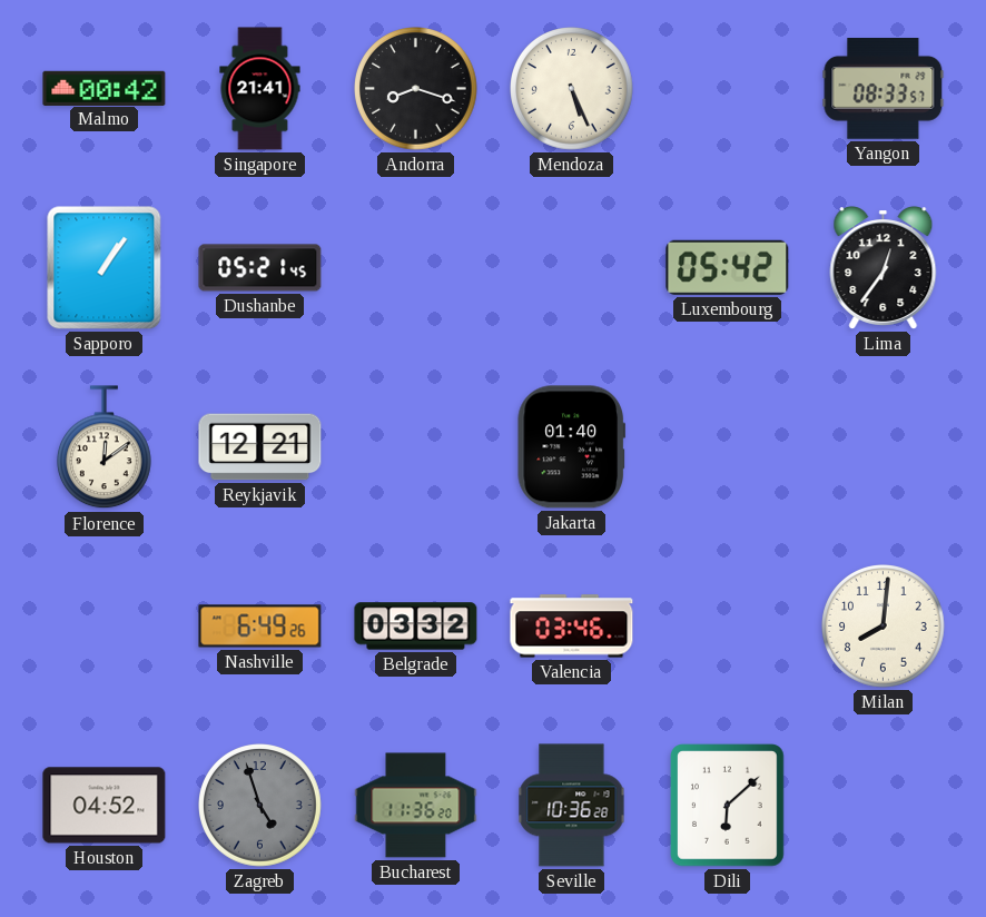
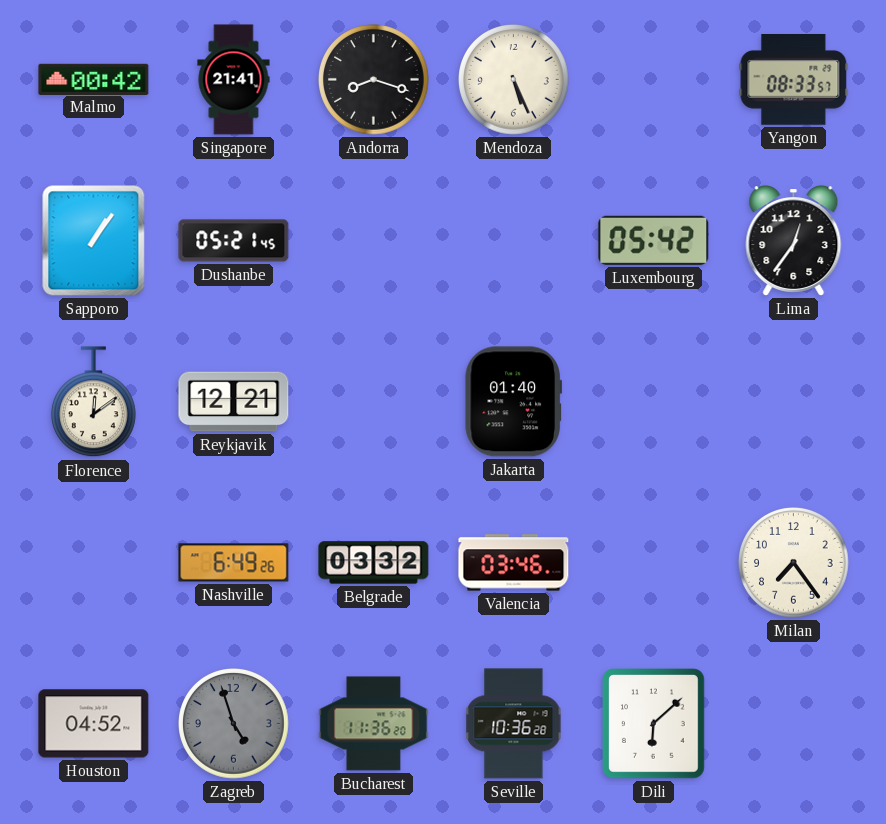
Milan: 8:01 -> 7:24 (794, 563)
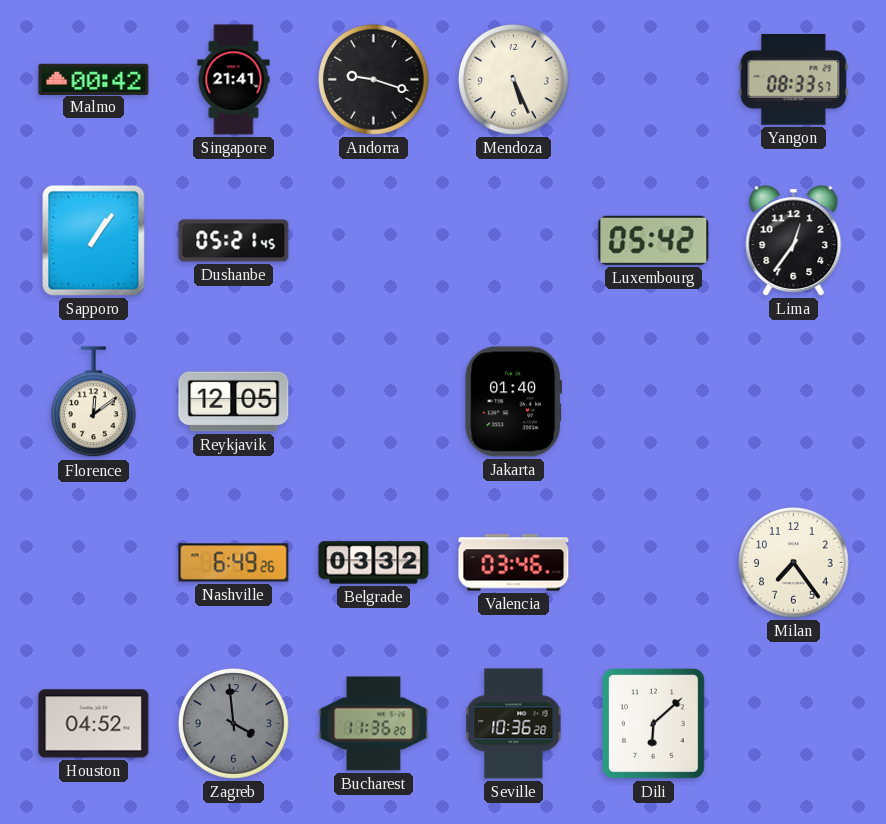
Andorra: 8:18 -> 9:18 (374, 80)
Reykjavik: 12:21 -> 12:05 (234, 402)
Zagreb: 4:57 -> 3:59 (234, 724)
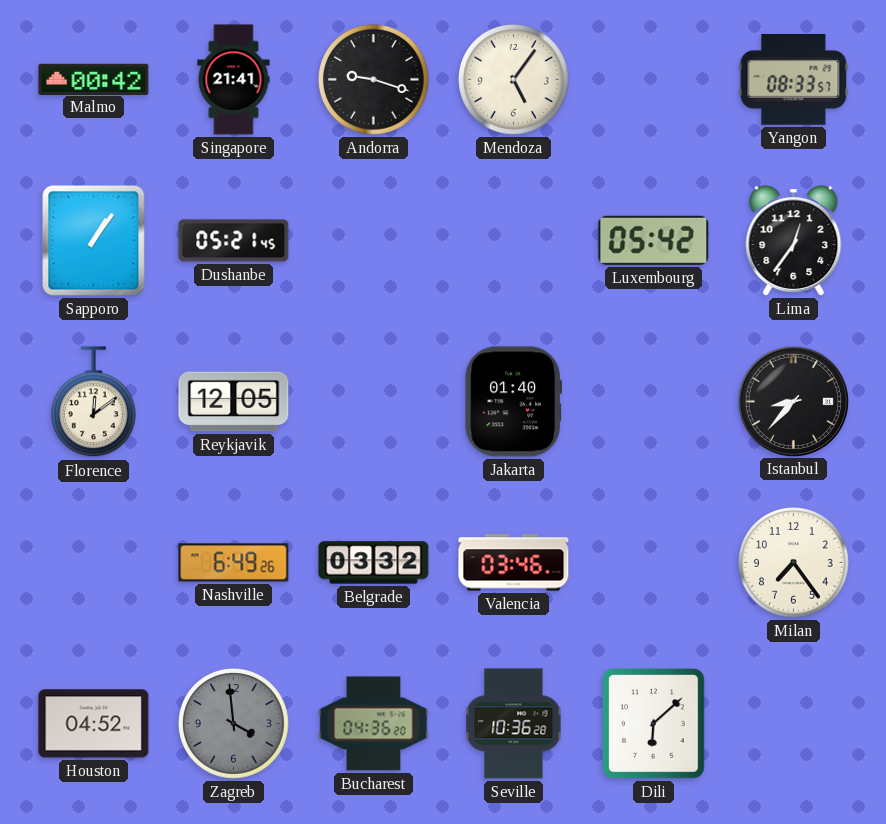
Mendoza: 5:26 -> 5:06 (514, 80)
Istanbul: none -> 8:37 (793, 401)
Bucharest: 11:36 -> 04:36 (374, 724)
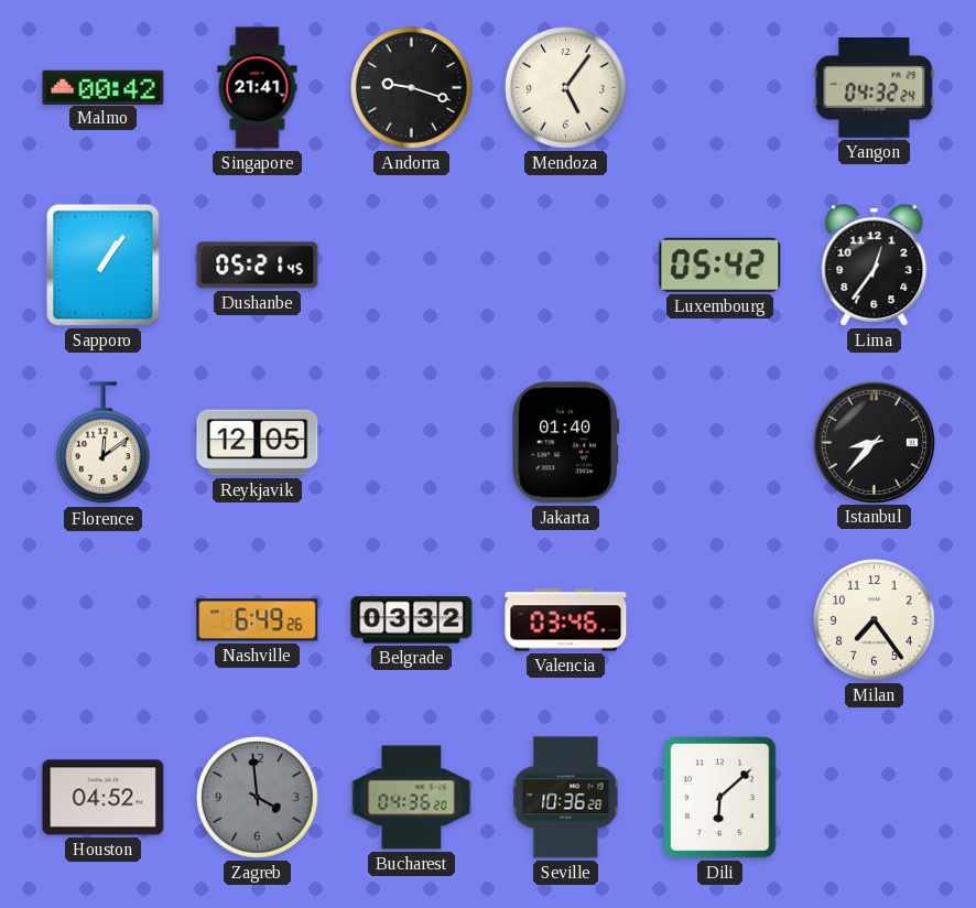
Yangon: 08:33 -> 04:32 (875, 88)
